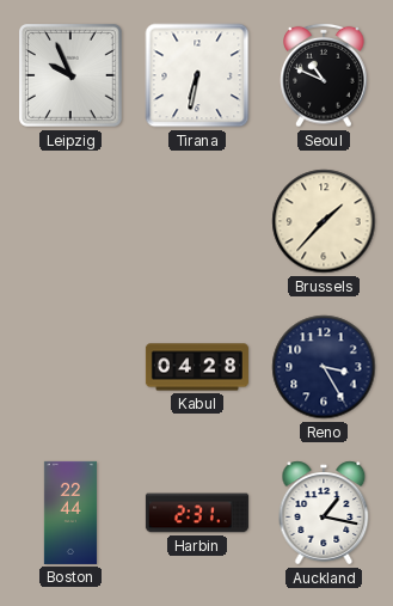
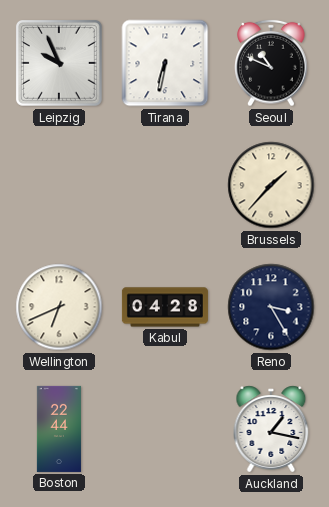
Wellington: none -> 6:41 (59, 307)
Harbin: 2:31 -> none (197, 513)
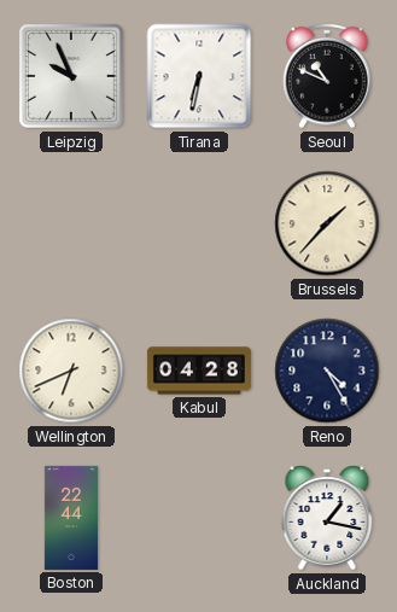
Reno: 3:25 -> 4:25 (327, 371)
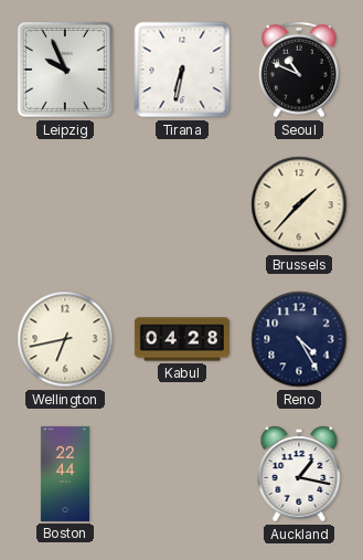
Wellington: 6:41 -> 6:43 (65, 339)
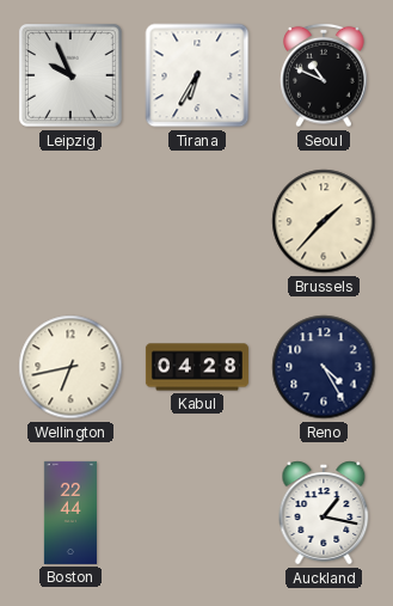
Tirana: 6:32 -> 6:35 (197, 75)
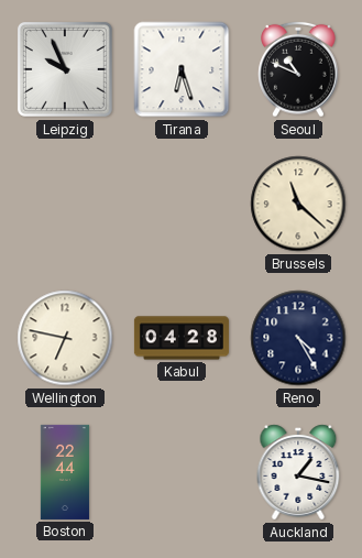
Tirana: 6:35 -> 6:27 (182, 69)
Brussels: 1:37 -> 11:22 (298, 204)
Wellington: 6:43 -> 6:47 (65, 338)
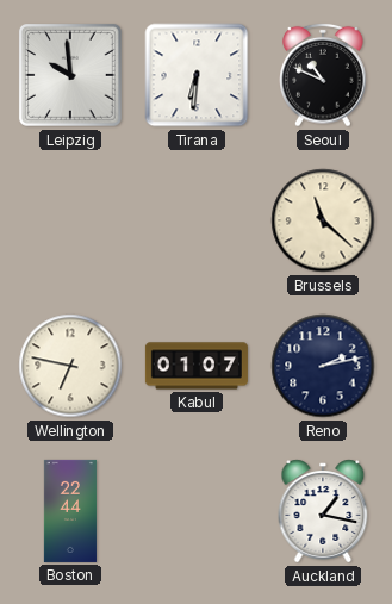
Leipzig: 9:56 -> 9:59 (70, 75)
Tirana: 6:27 -> 6:31 (197, 75)
Kabul: 04:28 -> 01:07 (197, 366)
Reno: 4:25 -> 2:13 (323, 366)
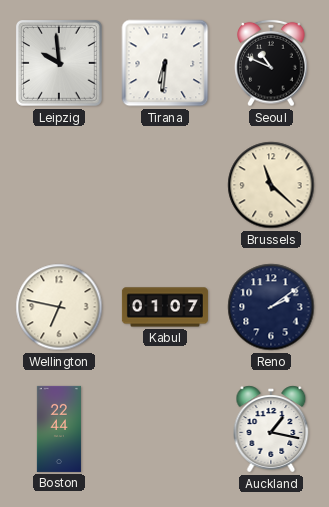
Reno: 2:13 -> 2:09 (271, 307)
